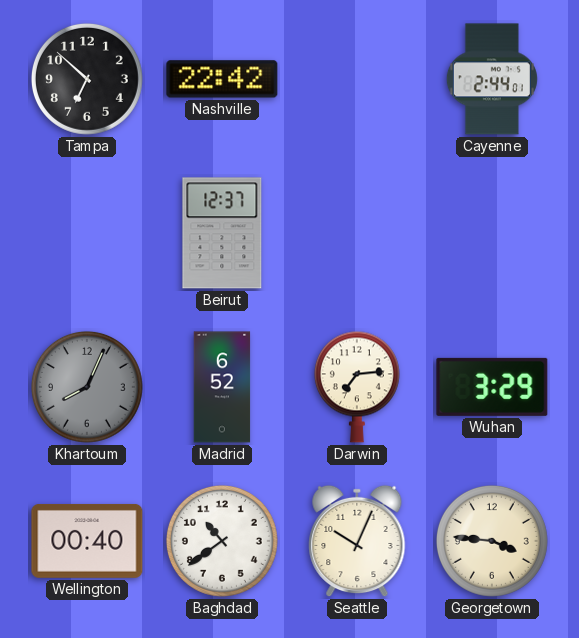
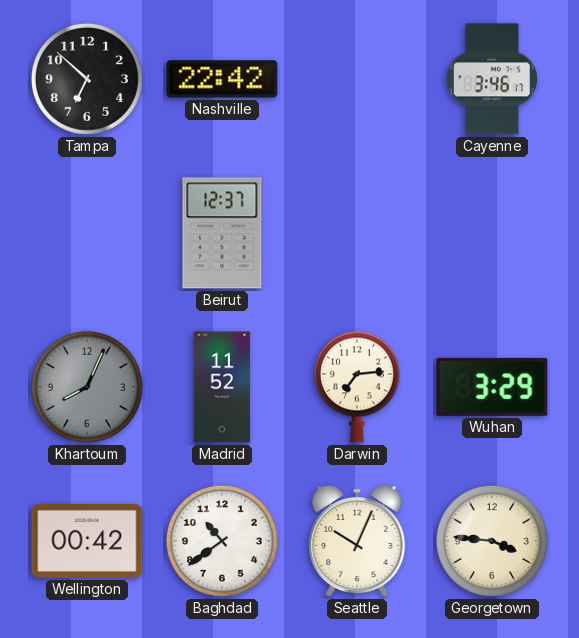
Cayenne: 2:44 -> 3:46 (492, 79)
Madrid: 6:52 -> 11:52 (222, 387)
Wellington: 00:40 -> 00:42 (87, 541)
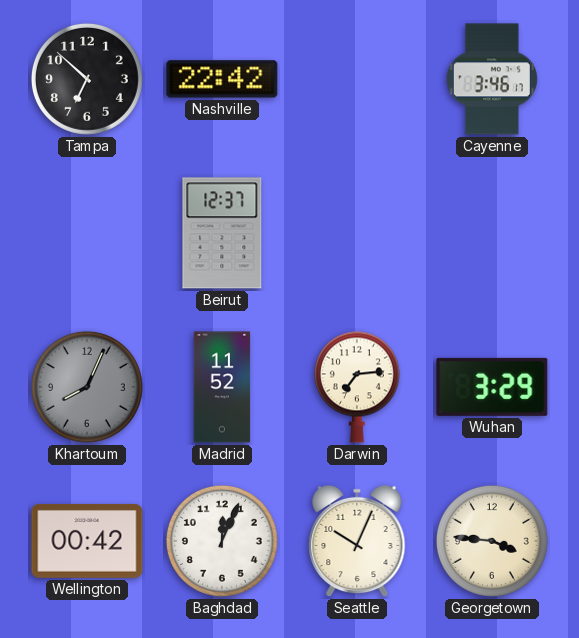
Baghdad: 10:39 -> 12:04 (222, 541)
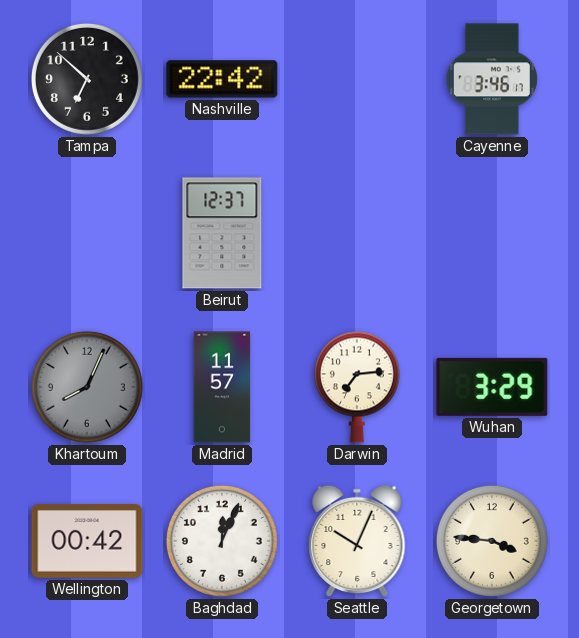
Madrid: 11:52 -> 11:57 (222, 387)
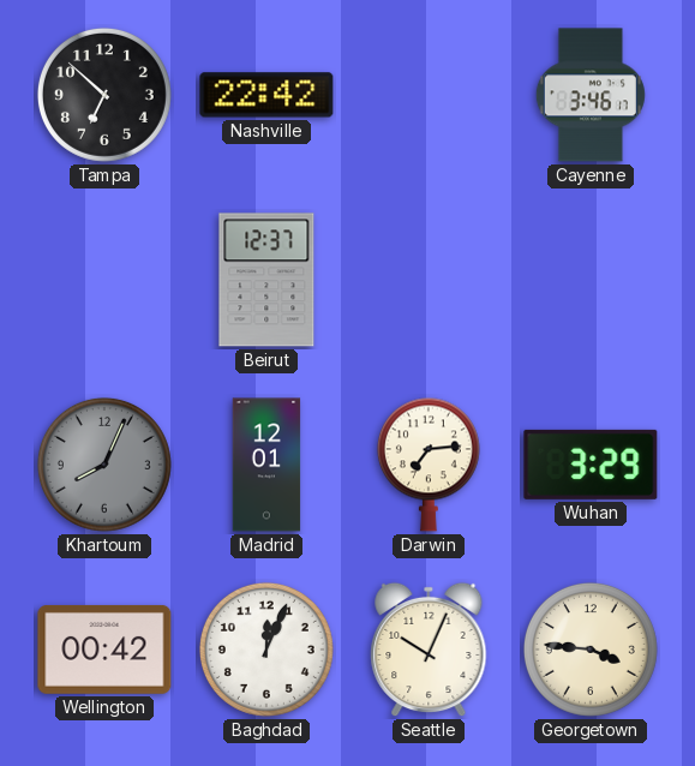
Madrid: 11:57 -> 12:01 (266, 465)
